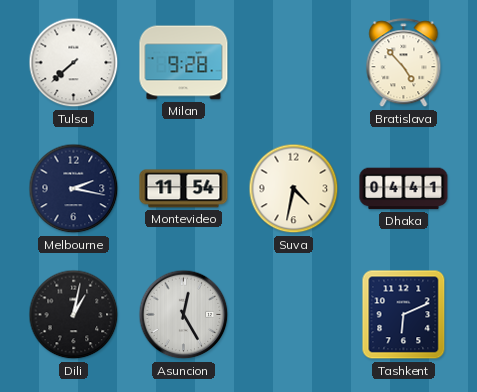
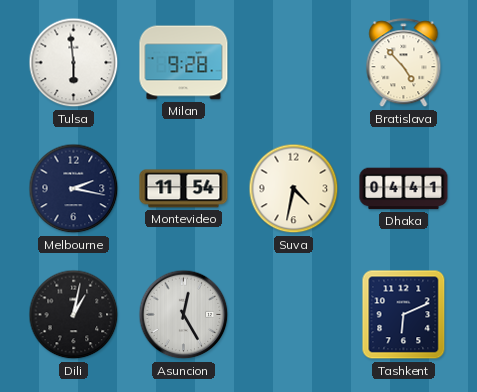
Tulsa: 7:38 -> 5:59 (74, 63)
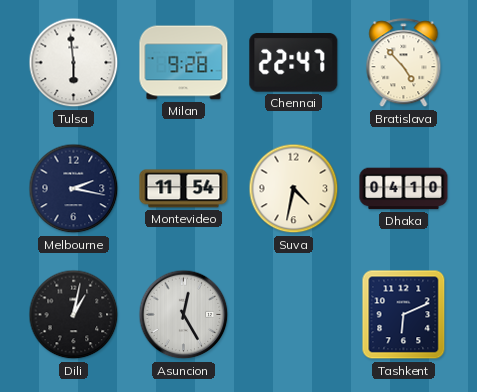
Chennai: none -> 22:47 (294, 63)
Dhaka: 04:41 -> 04:10 (404, 189)
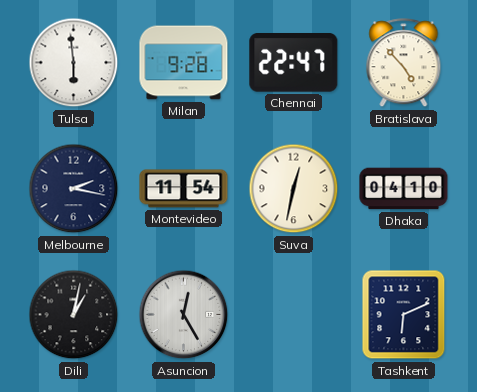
Suva: 4:32 -> 12:32 (294, 189)
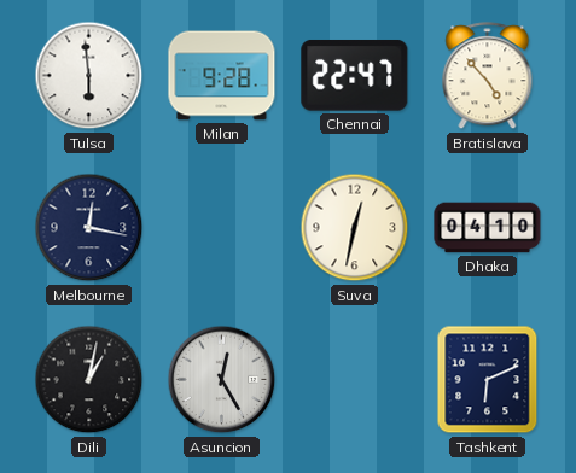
Melbourne: 2:17 -> 12:17 (89, 228)
Montevideo: 11:54 -> none (184, 189)
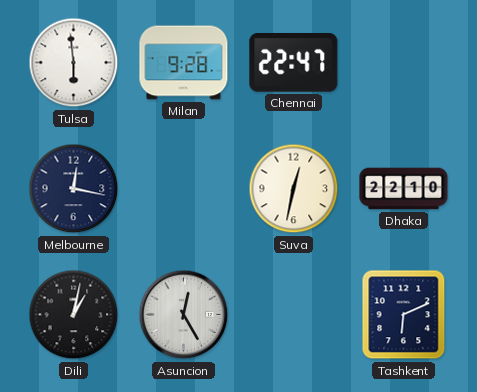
Bratislava: 4:53 -> none (488, 76)
Dhaka: 04:10 -> 22:10 (404, 189)
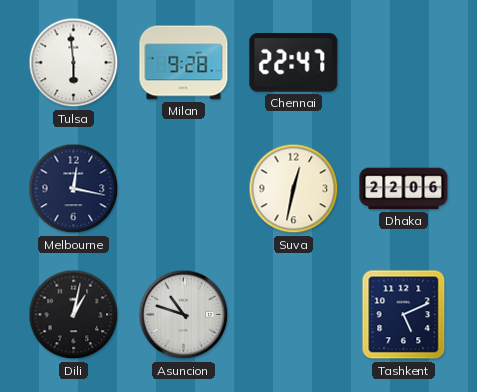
Dhaka: 22:10 -> 22:06 (404, 189)
Asuncion: 12:25 -> 10:48 (184, 315)
Tashkent: 6:11 -> 5:11 (404, 315)
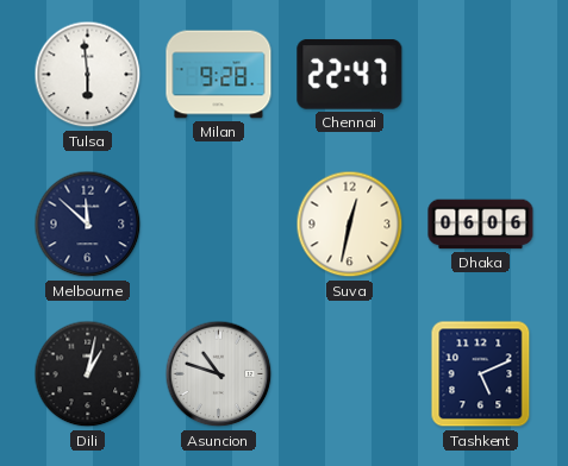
Melbourne: 12:17 -> 11:52 (88, 225)
Dhaka: 22:06 -> 06:06 (481, 225)
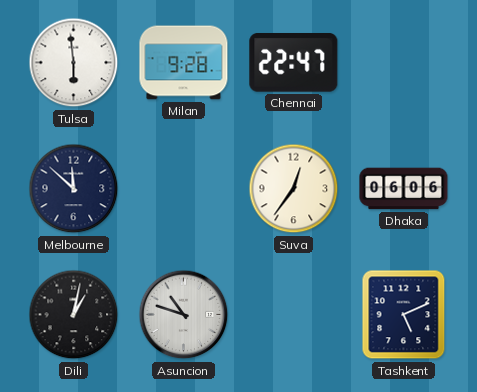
Suva: 12:32 -> 12:36 (294, 189)
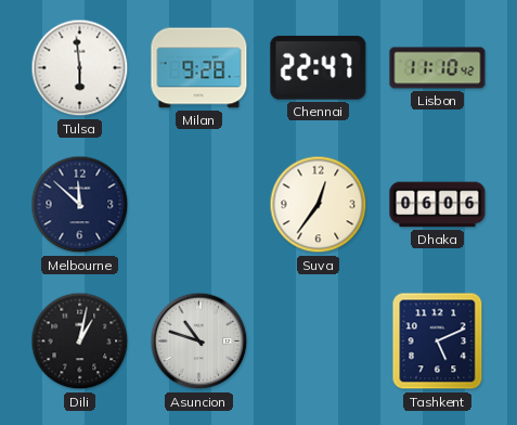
Lisbon: none -> 11:10 (438, 68)
